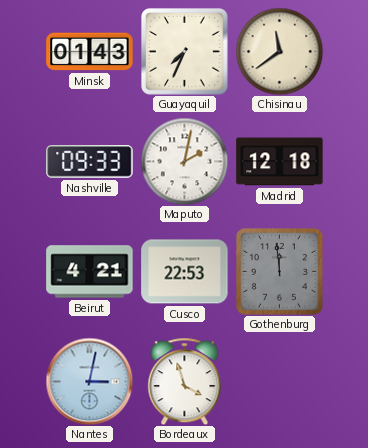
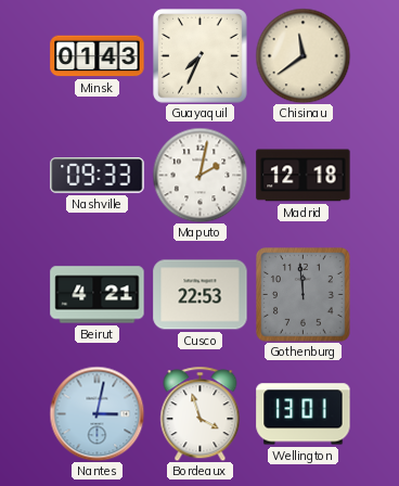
Wellington: none -> 13:01 (304, 414)
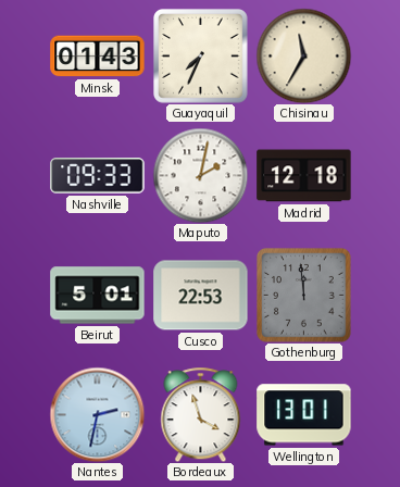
Chisinau: 11:39 -> 11:35 (303, 55)
Beirut: 4:21 -> 5:01 (98, 296)
Nantes: 3:02 -> 2:32 (97, 414)
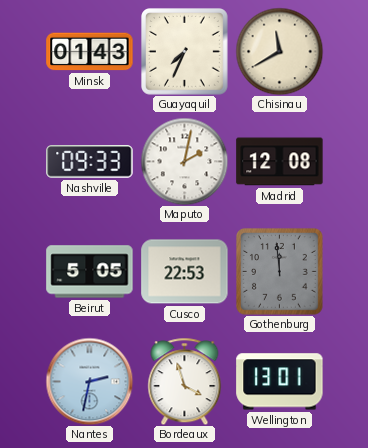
Chisinau: 11:35 -> 11:40 (279, 51)
Madrid: 12:18 -> 12:08 (280, 162)
Beirut: 5:01 -> 5:05 (90, 272)
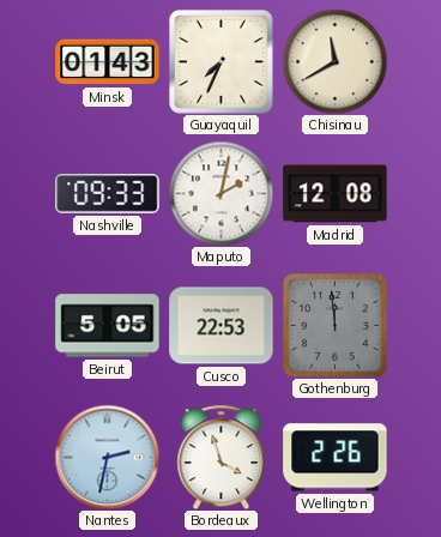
Wellington: 13:01 -> 2:26 (336, 458)
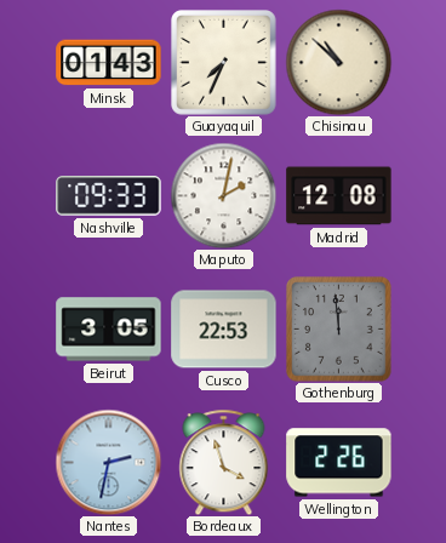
Chisinau: 11:40 -> 10:52 (338, 62)
Beirut: 5:05 -> 3:05 (109, 330)
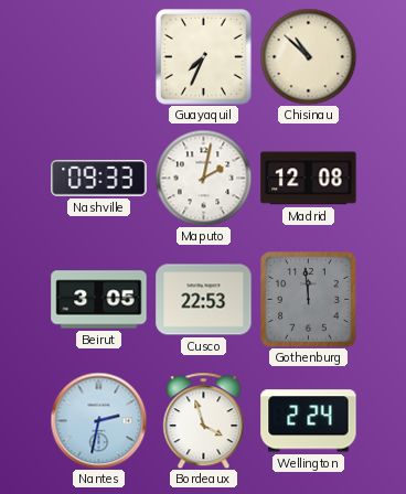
Minsk: 01:43 -> none (109, 63)
Wellington: 2:26 -> 2:24 (309, 421)
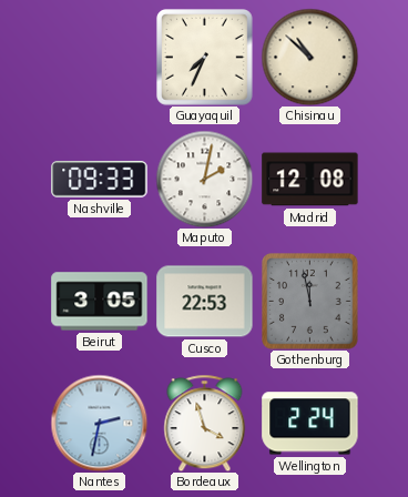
Gothenburg: 11:59 -> 11:58 (310, 302)
